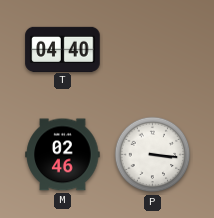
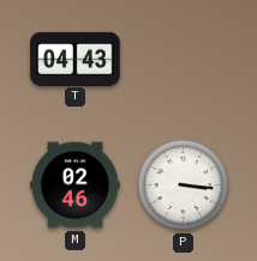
T: 04:40 -> 04:43 (76, 59)
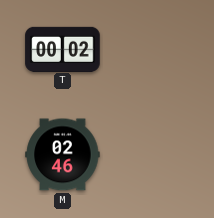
T: 04:43 -> 00:02 (63, 49)
P: 3:16 -> none (184, 186)
